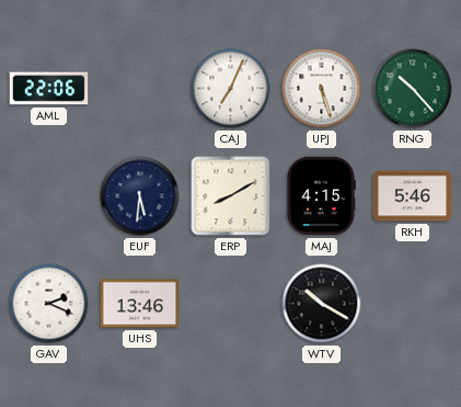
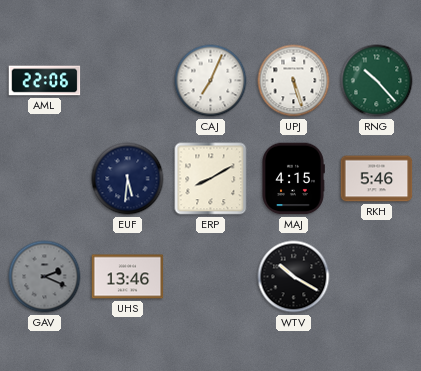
GAV dial: white -> grey (45, 277)
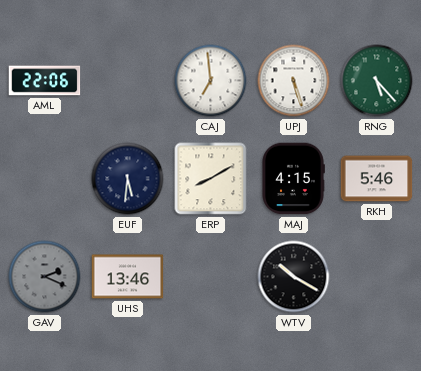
CAJ: 7:04 -> 6:59 (211, 81)
RNG: 10:23 -> 5:23 (377, 81)
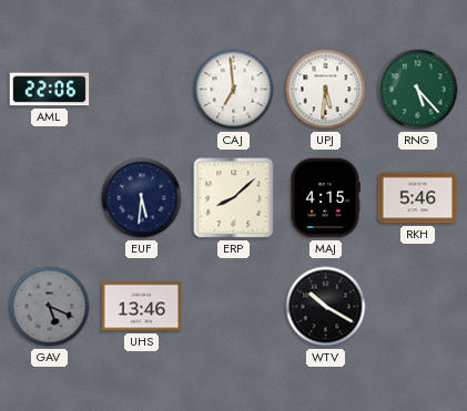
UPJ: 5:27 -> 5:31 (326, 90)
ERP: 8:10 -> 8:08 (234, 198)
GAV: 2:19 -> 5:19 (50, 307)
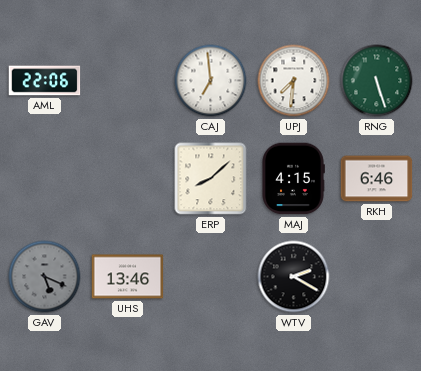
UPJ: 5:31 -> 7:31 (294, 81)
RNG: 5:23 -> 5:27 (377, 81)
EUF: 5:31 -> none (142, 198)
RKH: 5:46 -> 6:46 (377, 179)
WTV: 10:20 -> 2:20 (294, 277)
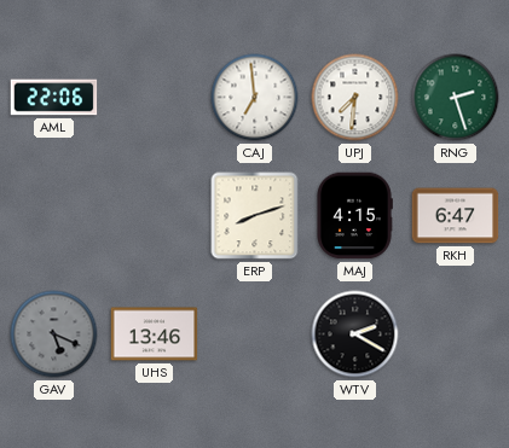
RNG: 5:27 -> 2:27 (456, 98)
ERP: 8:08 -> 8:12 (255, 216)
RKH: 6:46 -> 6:47 (456, 216)
